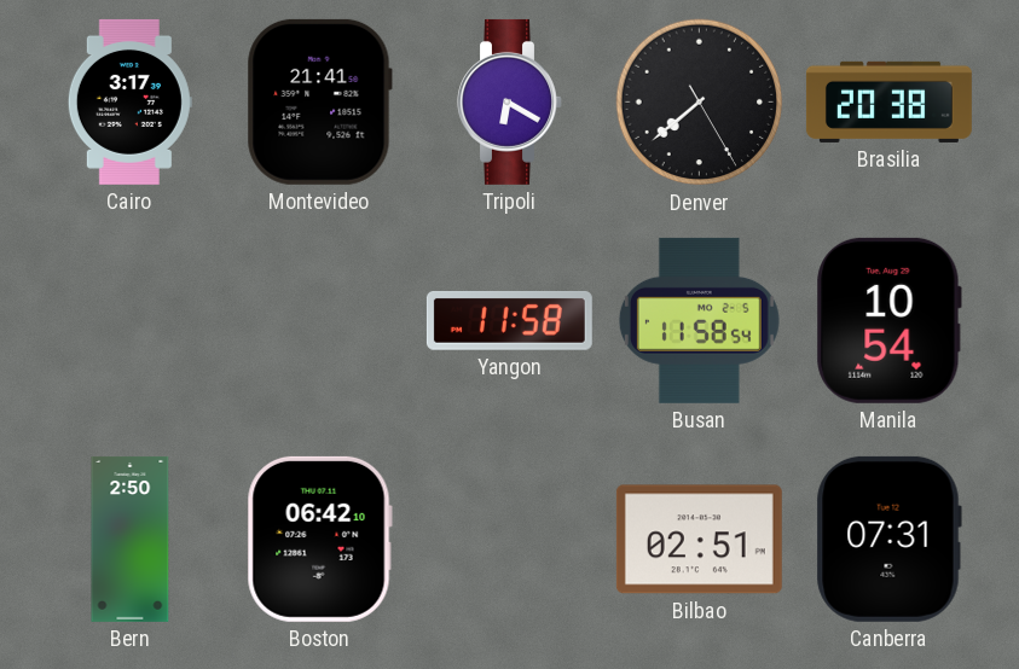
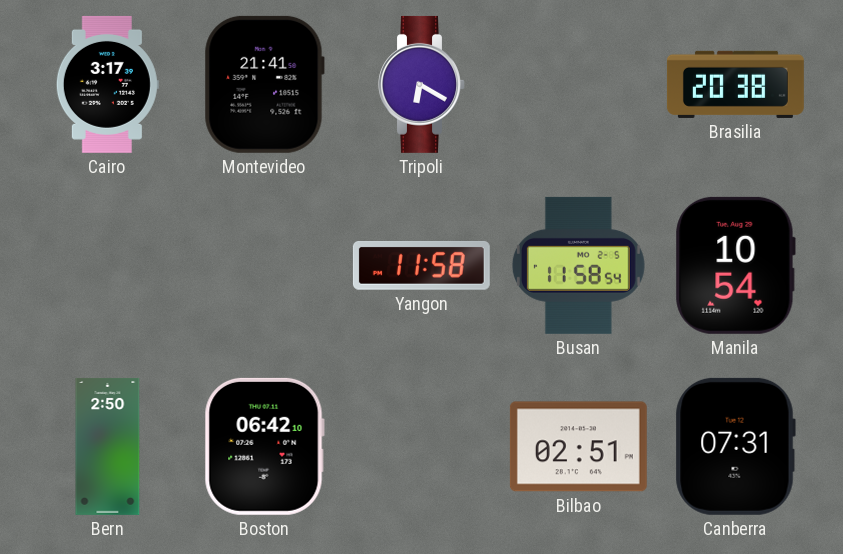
Denver: 7:38 -> none (700, 103)
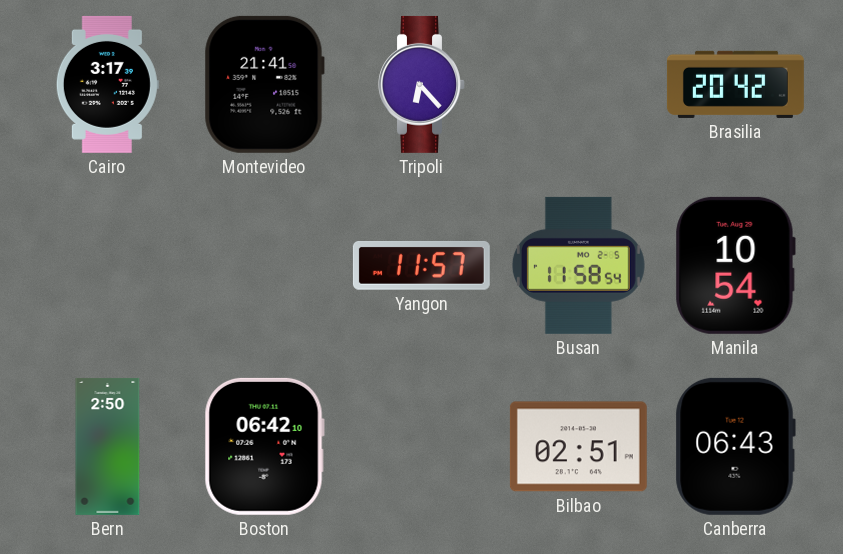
Tripoli: 6:20 -> 6:23 (422, 84)
Brasilia: 20:38 -> 20:42 (735, 84)
Yangon: 11:58 -> 11:57 (421, 265)
Canberra: 07:31 -> 06:43 (735, 446)
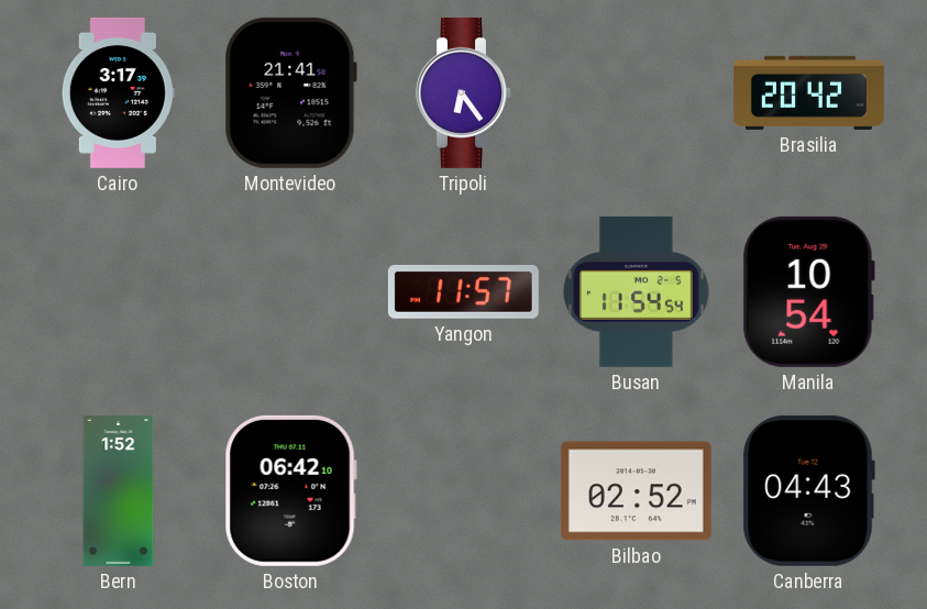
Tripoli: 6:23 -> 6:24 (464, 92)
Busan: 11:58 -> 11:54 (636, 291)
Bern: 2:50 -> 1:52 (119, 490)
Bilbao: 02:51 -> 02:52 (636, 491)
Canberra: 06:43 -> 04:43 (808, 490)
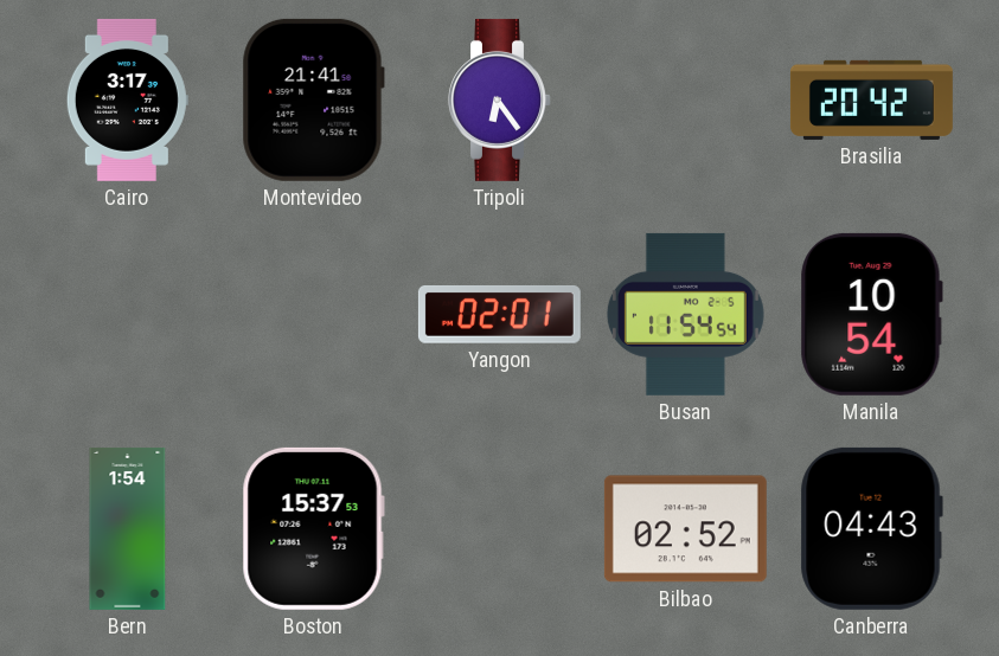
Yangon: 11:57 -> 02:01 (499, 314)
Bern: 1:52 -> 1:54 (128, 528)
Boston: 06:42 -> 15:37 (313, 528)
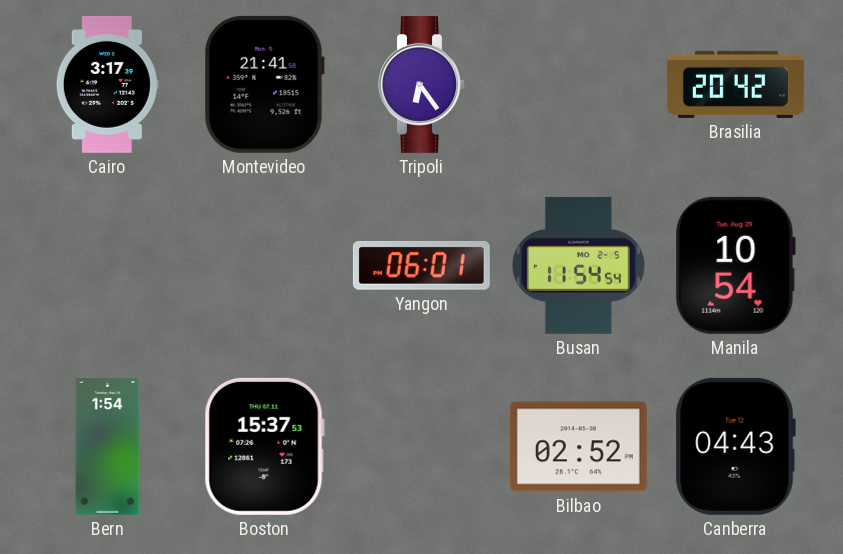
Yangon: 02:01 -> 06:01 (421, 265)
